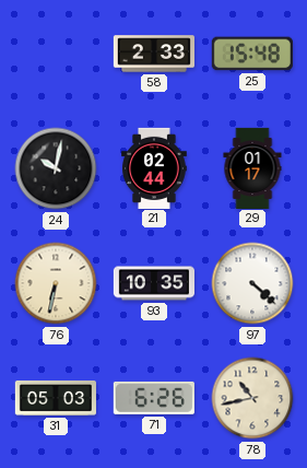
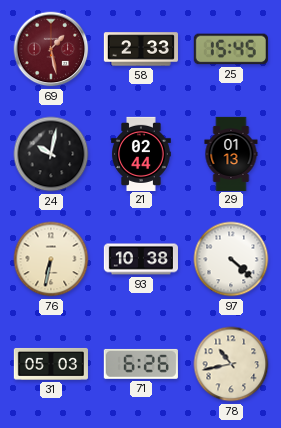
69: none -> 1:28 (51, 49)
25: 15:48 -> 15:45 (231, 49)
29: 01:17 -> 01:13 (231, 153)
93: 10:35 -> 10:38 (140, 259)
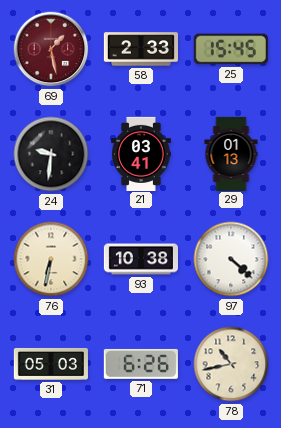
24: 10:02 -> 9:31 (51, 154)
21: 02:44 -> 03:41 (141, 153)
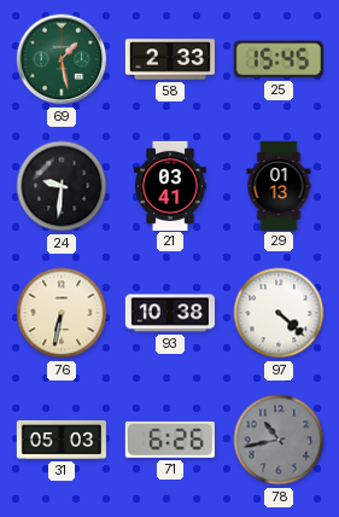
69 dial: burgundy -> green (62, 59)
78 dial: cream -> grey (279, 440)
